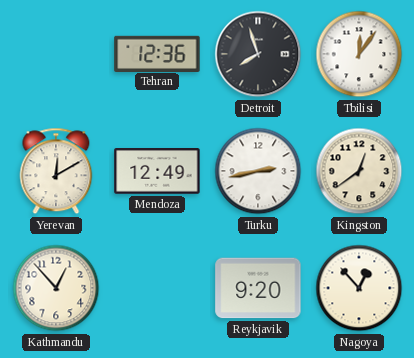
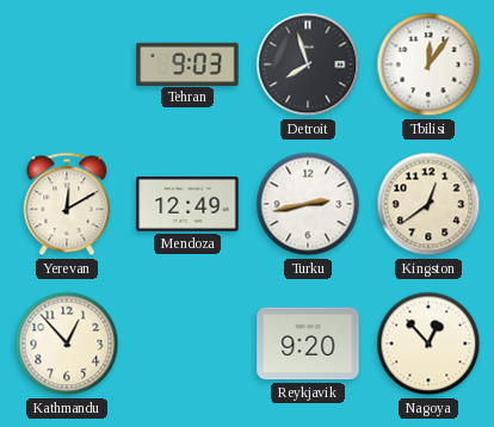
Tehran: 12:36 -> 9:03 (187, 63)
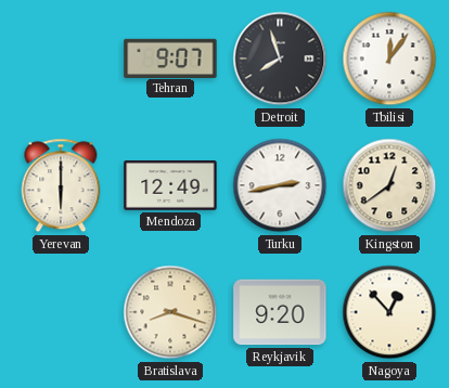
Tehran: 9:03 -> 9:07 (170, 57)
Yerevan: 12:10 -> 6:00 (61, 185)
Kathmandu: 12:53 -> none (67, 344)
Bratislava: none -> 8:18 (170, 312)
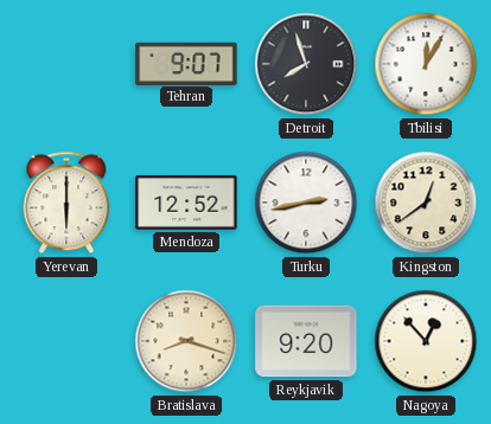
Tbilisi: 12:06 -> 12:05 (426, 64)
Mendoza: 12:49 -> 12:52 (186, 204)
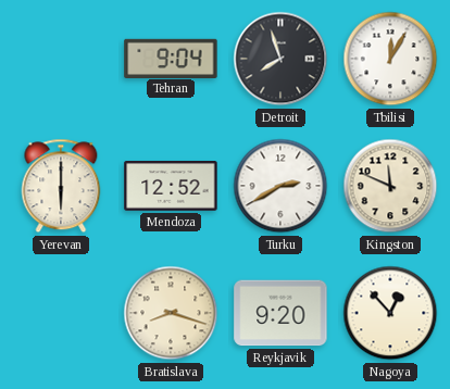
Tehran: 9:07 -> 9:04 (171, 58)
Turku: 2:43 -> 2:40 (280, 186)
Kingston: 12:39 -> 11:49 (390, 186)
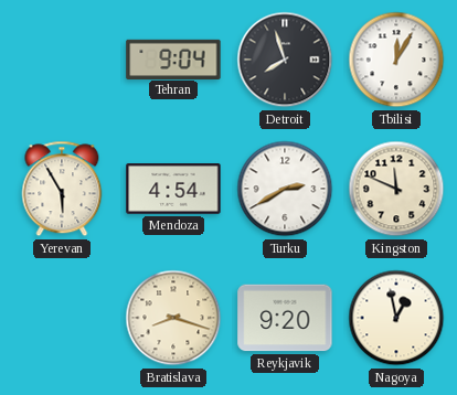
Yerevan: 6:00 -> 5:55 (62, 189)
Mendoza: 12:52 -> 4:54 (173, 190)
Nagoya: 12:53 -> 12:58 (396, 318)
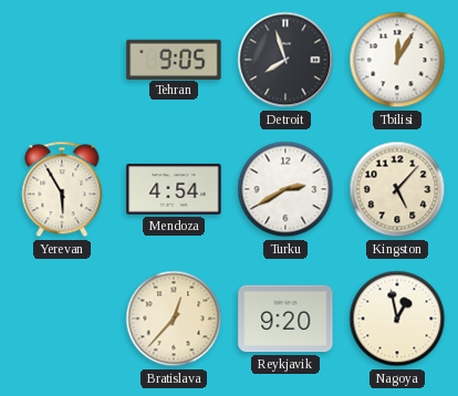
Tehran: 9:04 -> 9:05 (174, 59)
Kingston: 11:49 -> 5:07 (397, 189)
Bratislava: 8:18 -> 12:37 (174, 319)
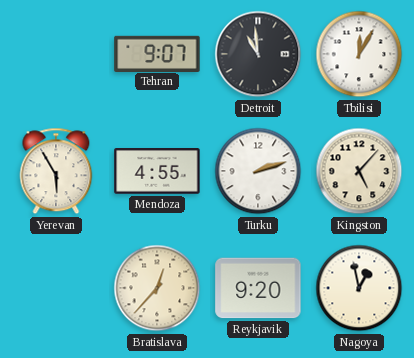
Tehran: 9:05 -> 9:07 (157, 53)
Detroit: 7:57 -> 10:59 (258, 54)
Mendoza: 4:54 -> 4:55 (157, 172)
Turku: 2:40 -> 2:12 (258, 171)
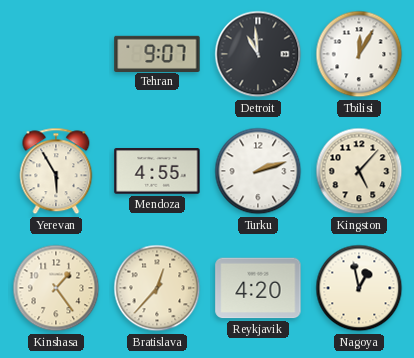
Kinshasa: none -> 1:24 (56, 288)
Reykjavik: 9:20 -> 4:20 (258, 288)
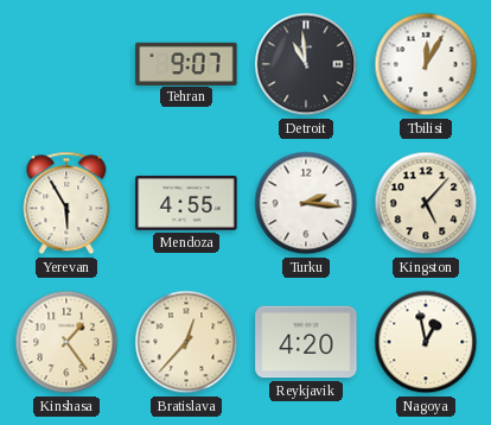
Turku: 2:12 -> 2:16 (306, 203)
